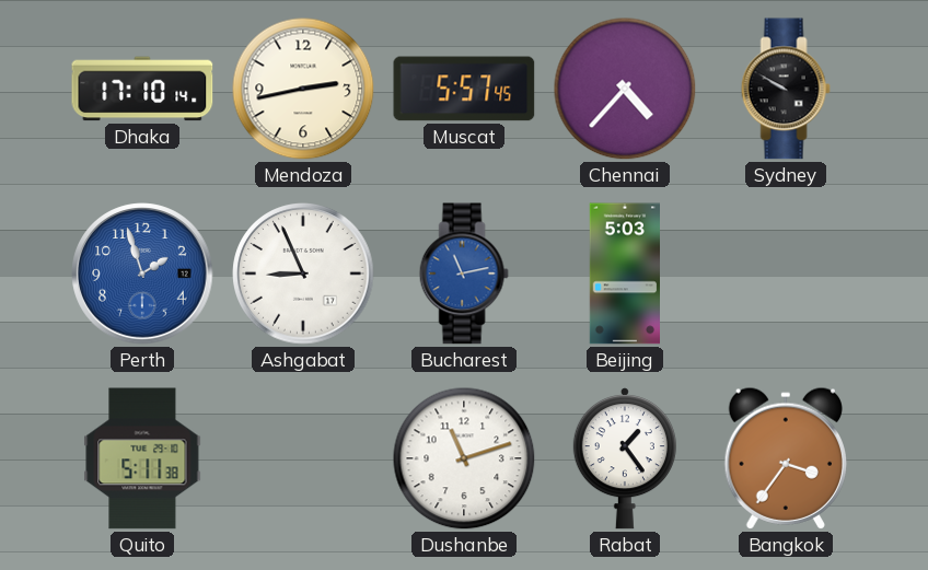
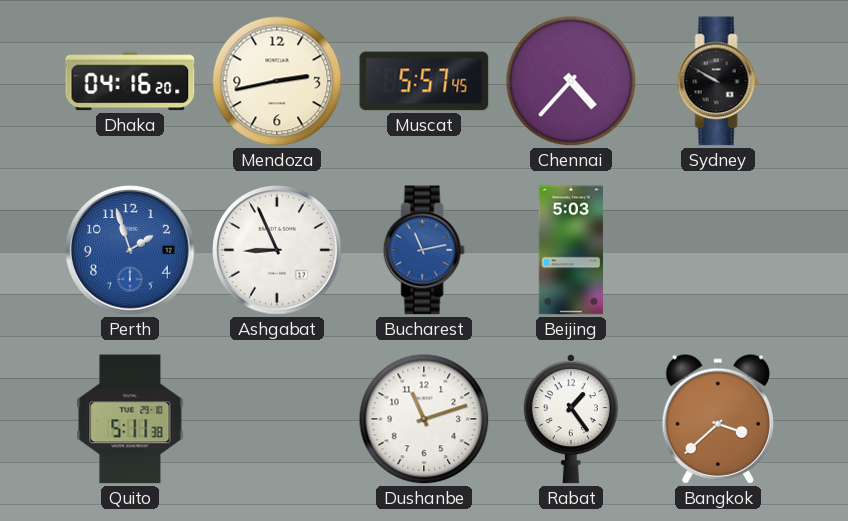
Dhaka: 17:10 -> 04:16 (130, 81)
Bangkok: 3:36 -> 3:38 (717, 419)
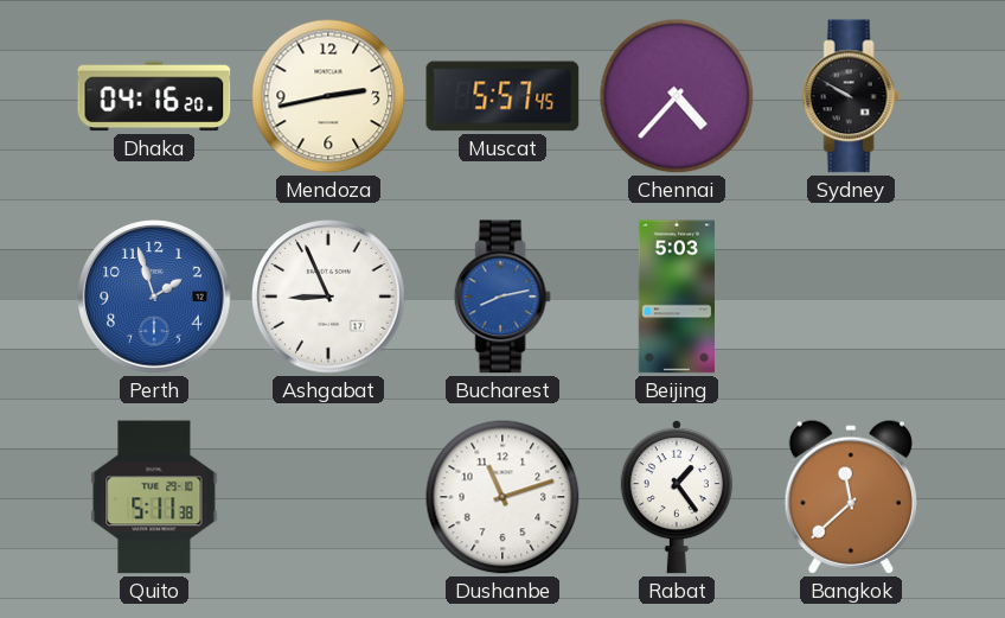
Bucharest: 11:13 -> 8:13 (503, 297)
Bangkok: 3:38 -> 11:38 (850, 497)
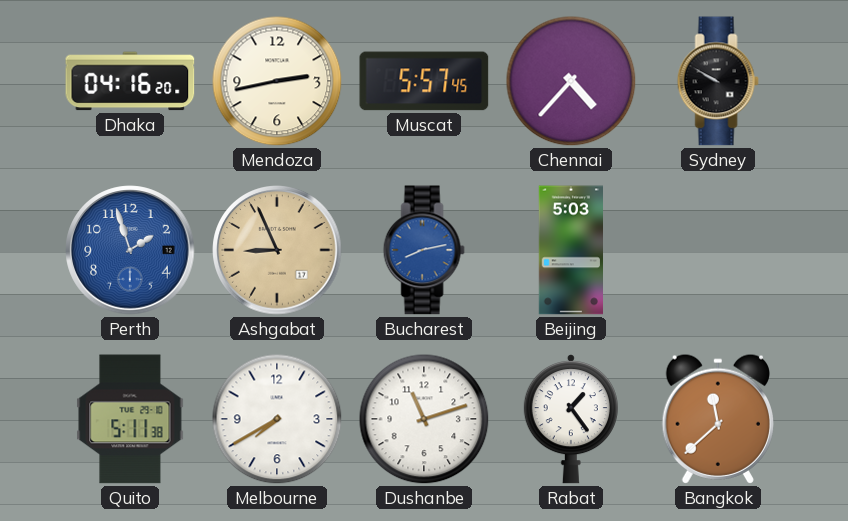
Ashgabat dial: white -> champagne (277, 250)
Melbourne: none -> 7:40 (277, 419)
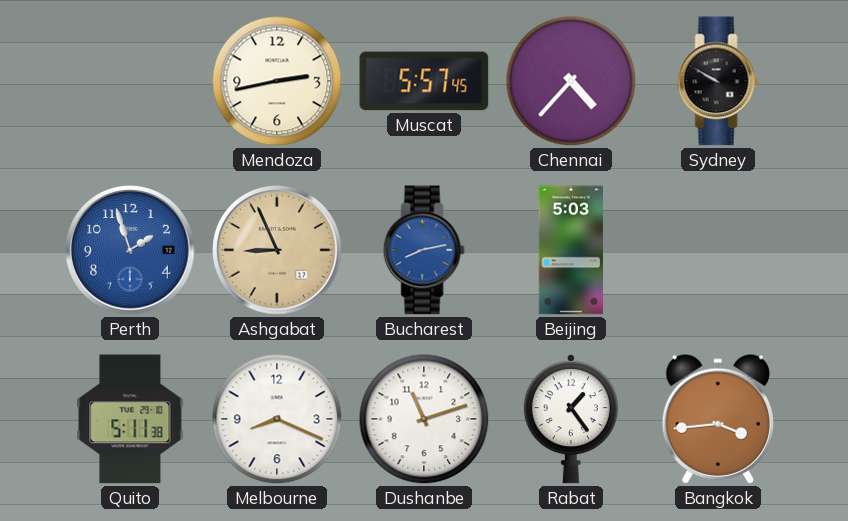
Dhaka: 04:16 -> none (130, 81)
Melbourne: 7:40 -> 8:19 (277, 419)
Bangkok: 11:38 -> 3:44 (717, 419)
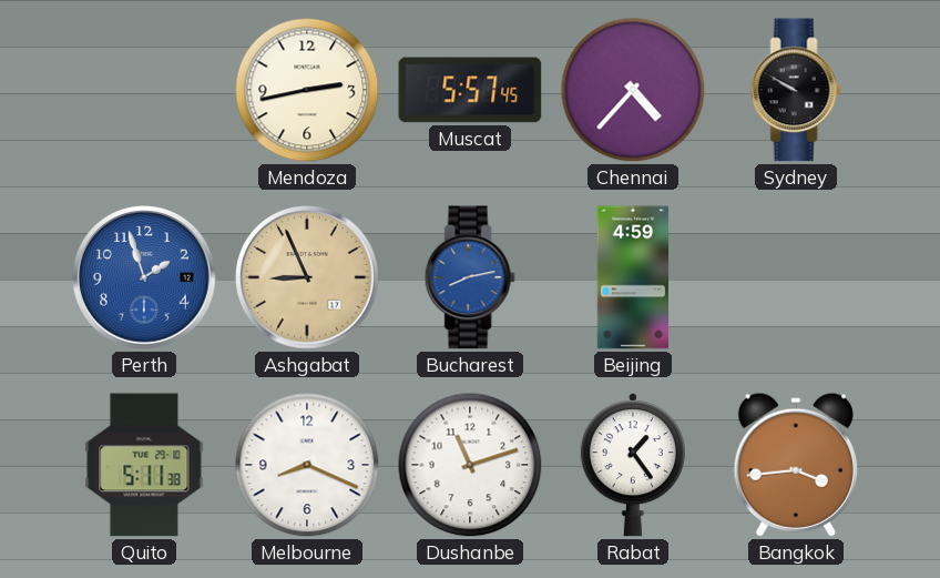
Beijing: 5:03 -> 4:59 (632, 277)
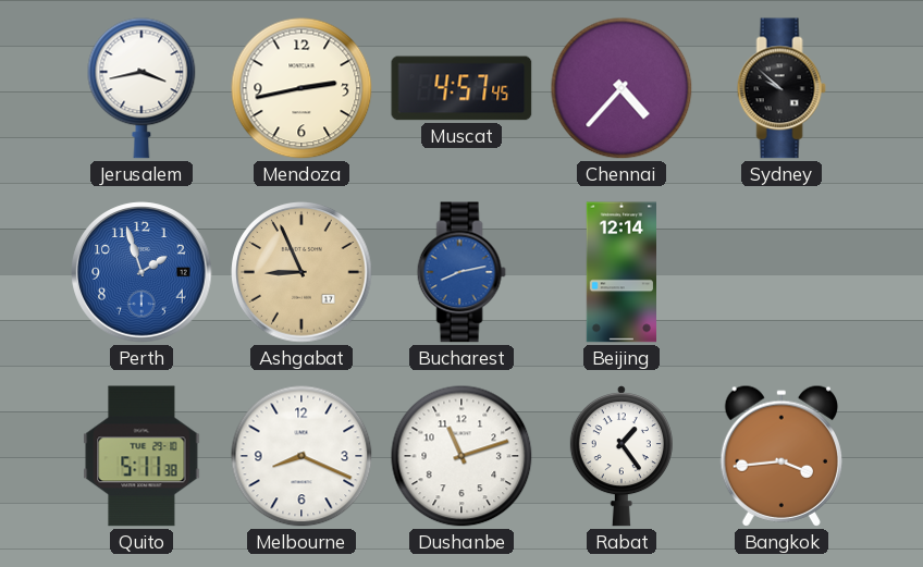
Jerusalem: none -> 3:43 (141, 88)
Muscat: 5:57 -> 4:57 (461, 88)
Sydney: 9:50 -> 9:52 (782, 88)
Beijing: 4:59 -> 12:14 (620, 272)
